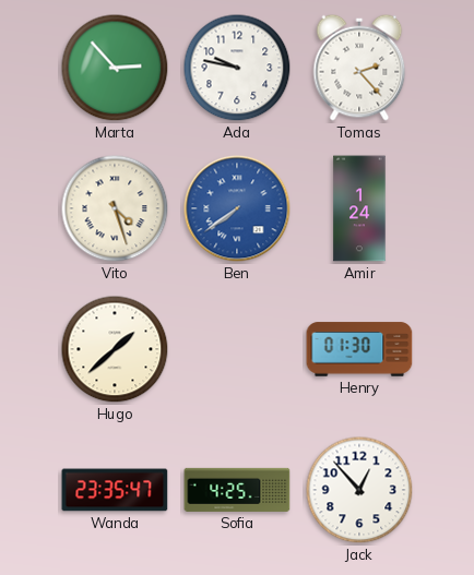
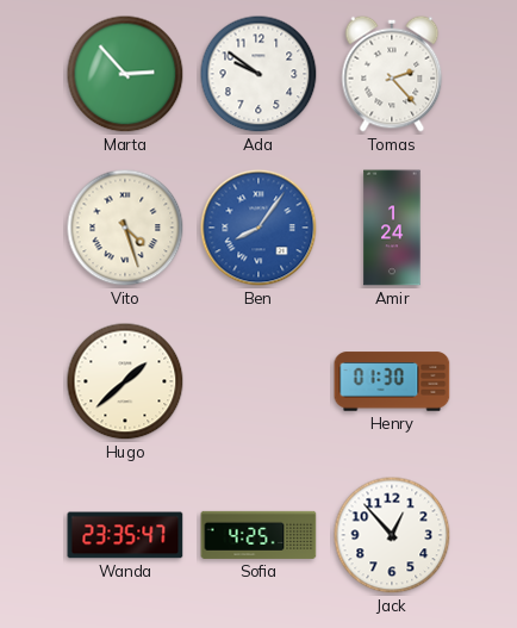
Ada: 9:47 -> 9:51 (258, 74)
Ben: 7:39 -> 8:06 (258, 228)
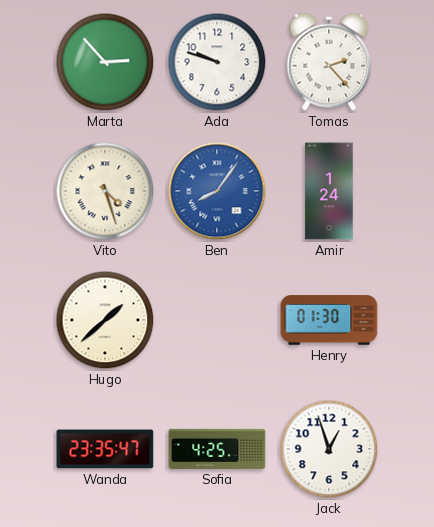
Ada: 9:51 -> 9:48 (217, 62)
Jack: 12:53 -> 12:57 (329, 449)
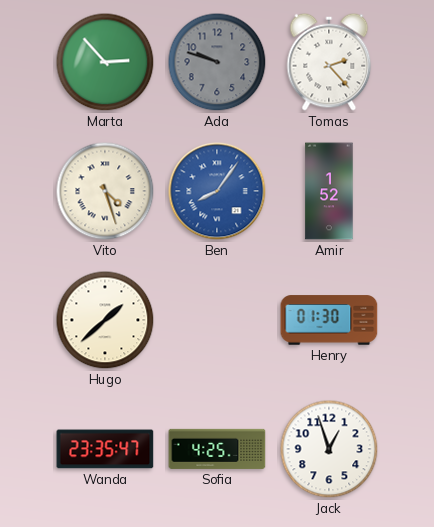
Ada dial: white -> grey (217, 62)
Amir: 1:24 -> 1:52 (329, 191)
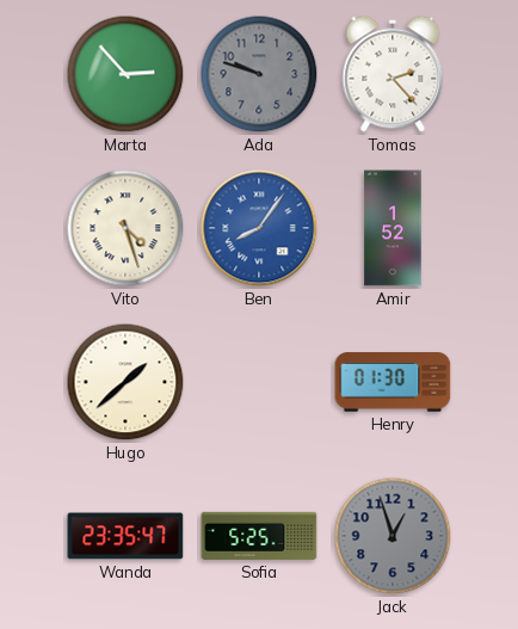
Sofia: 4:25 -> 5:25 (259, 536)
Jack dial: white -> grey (393, 536)
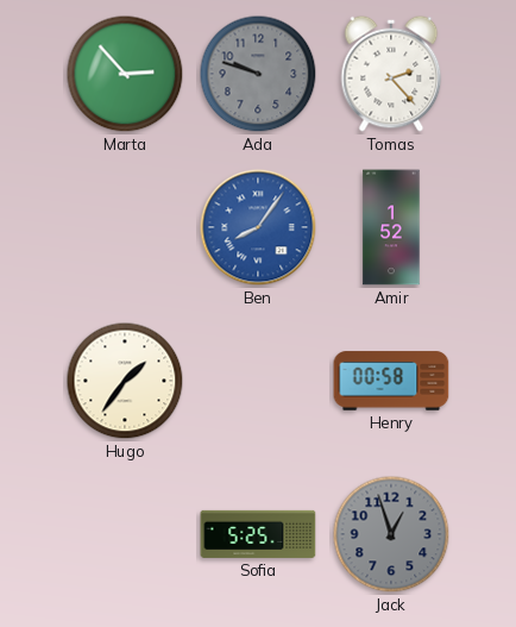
Vito: 4:27 -> none (125, 228)
Hugo: 1:38 -> 1:36 (125, 381)
Henry: 01:30 -> 00:58 (391, 381)
Wanda: 23:35 -> none (125, 536)
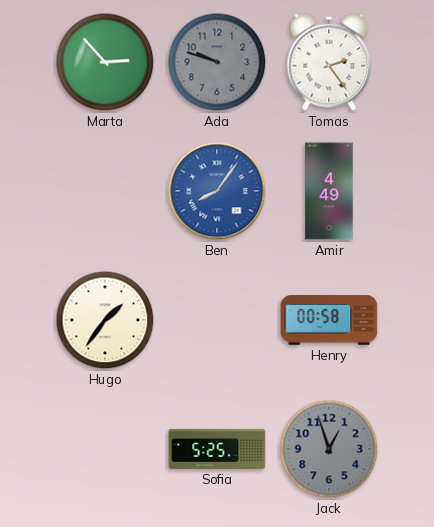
Tomas: 2:23 -> 2:24 (329, 62)
Amir: 1:52 -> 4:49 (329, 191)
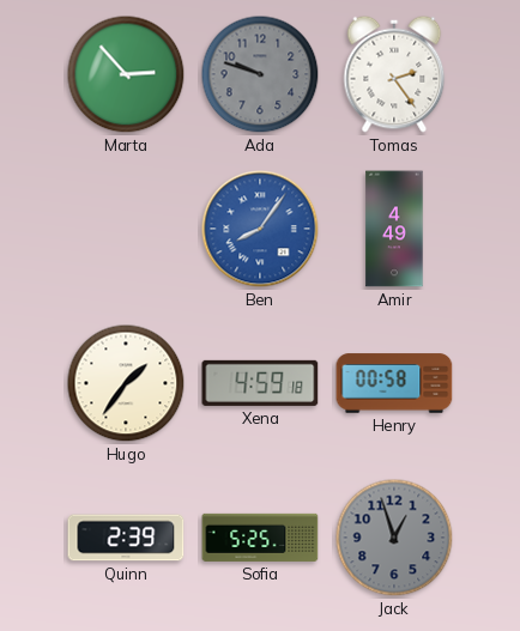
Xena: none -> 4:59 (260, 383)
Quinn: none -> 2:39 (126, 538)
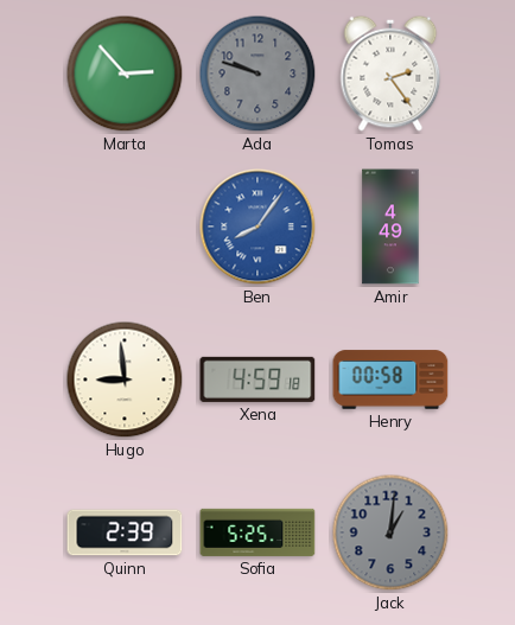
Hugo: 1:36 -> 8:59 (125, 380)
Jack: 12:57 -> 1:01 (390, 532)
